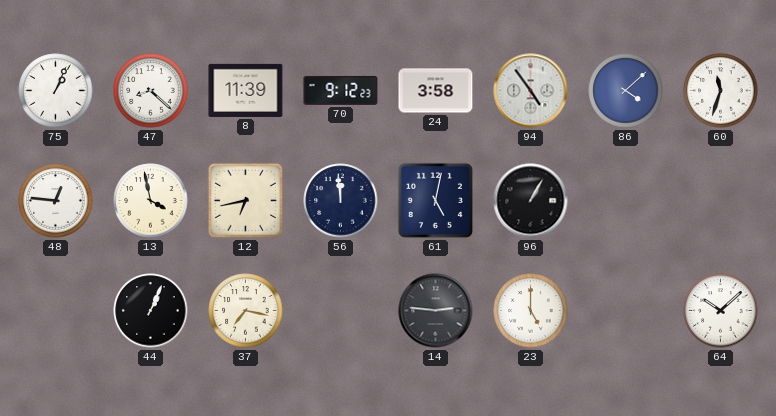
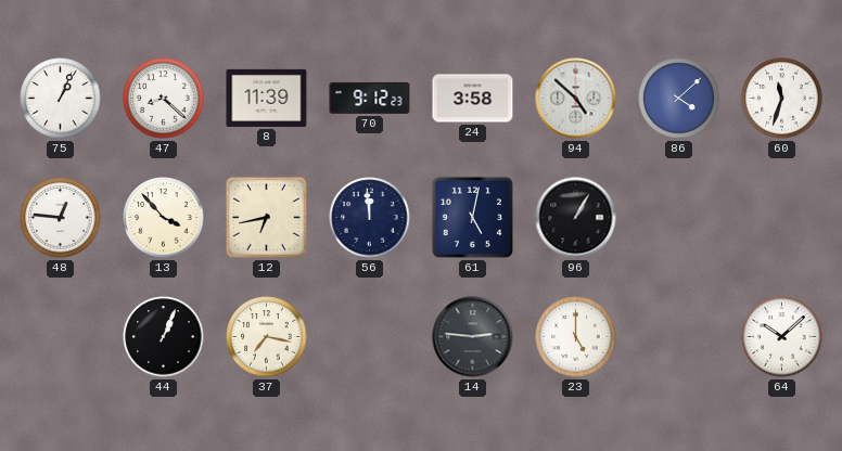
94: 4:54 -> 4:52 (576, 99)
13: 3:58 -> 3:53 (164, 218)
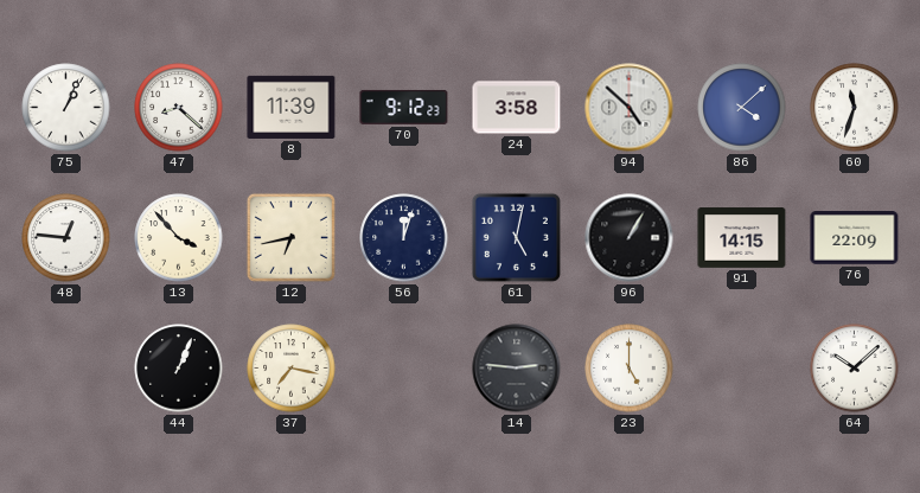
56: 11:59 -> 12:03 (404, 238)
91: none -> 14:15 (742, 238)
76: none -> 22:09 (855, 238)
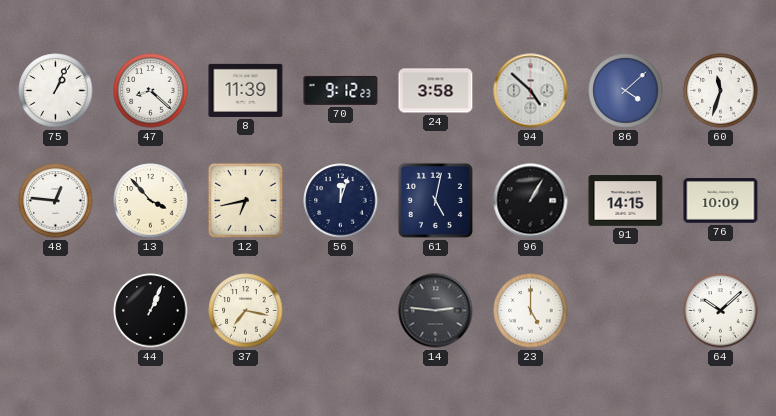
76: 22:09 -> 10:09 (721, 201)
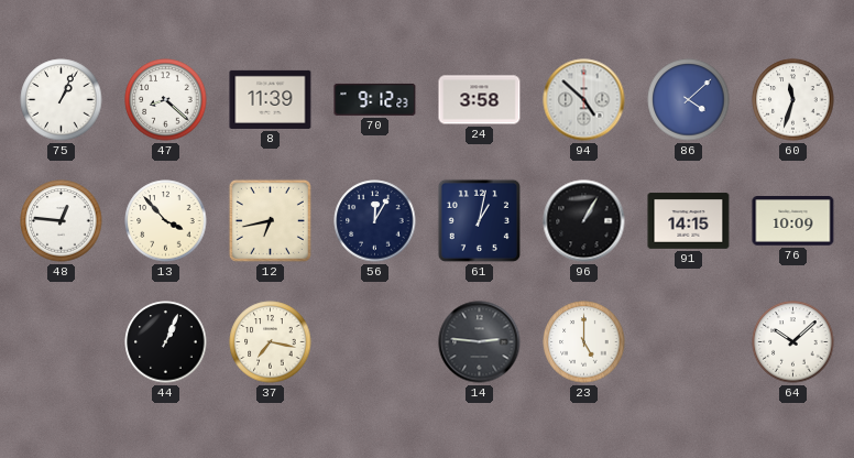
56: 12:03 -> 12:05 (375, 221)
61: 5:02 -> 1:02 (479, 220)
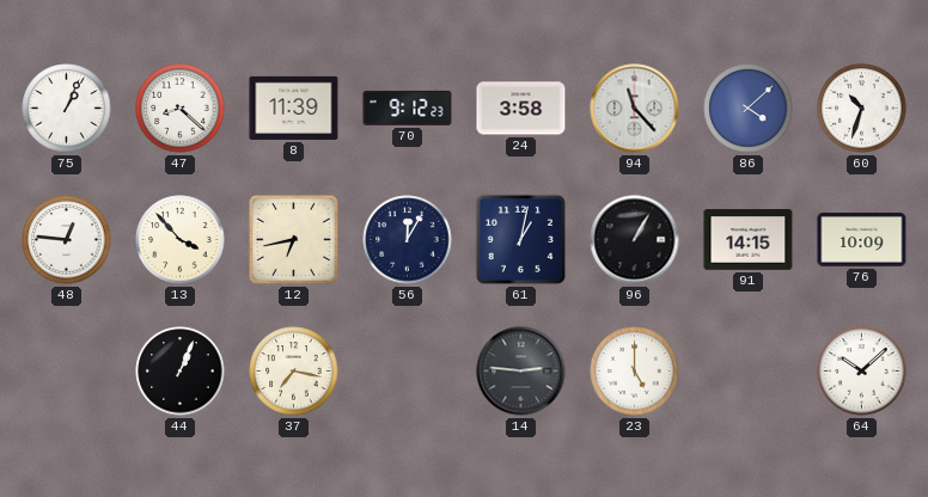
94: 4:52 -> 11:23 (635, 109)
60: 11:33 -> 10:33 (862, 109)
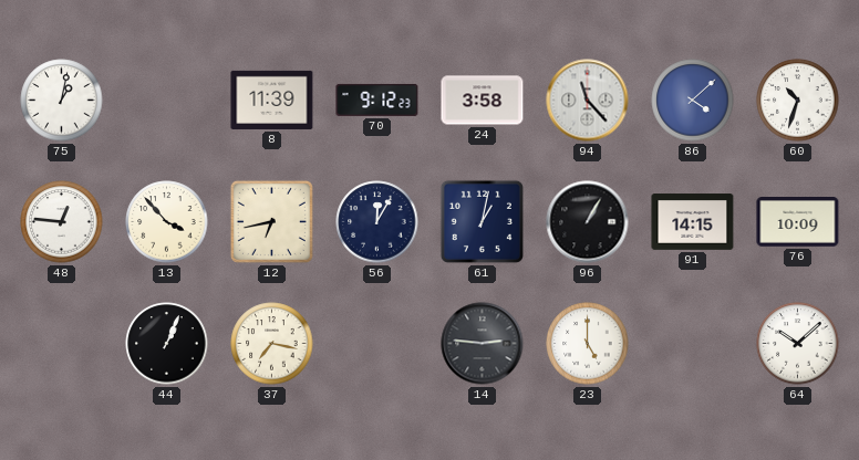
75: 1:04 -> 1:02 (62, 101)
47: 8:22 -> none (181, 109)
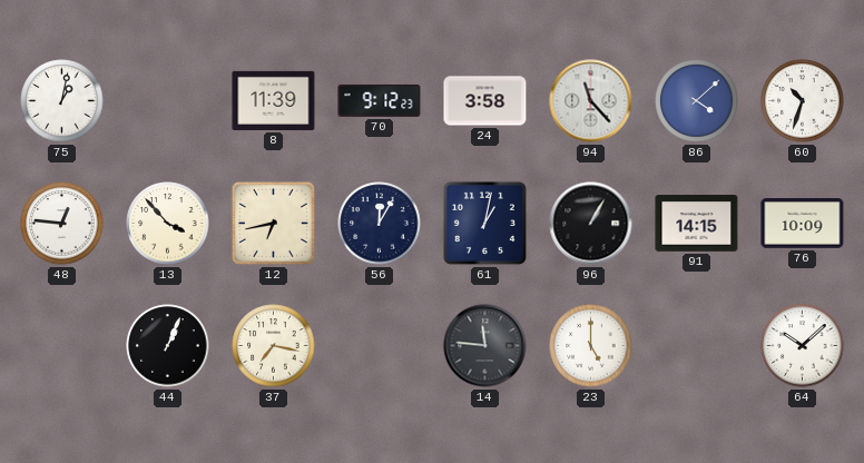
14: 2:46 -> 11:46 (485, 346)
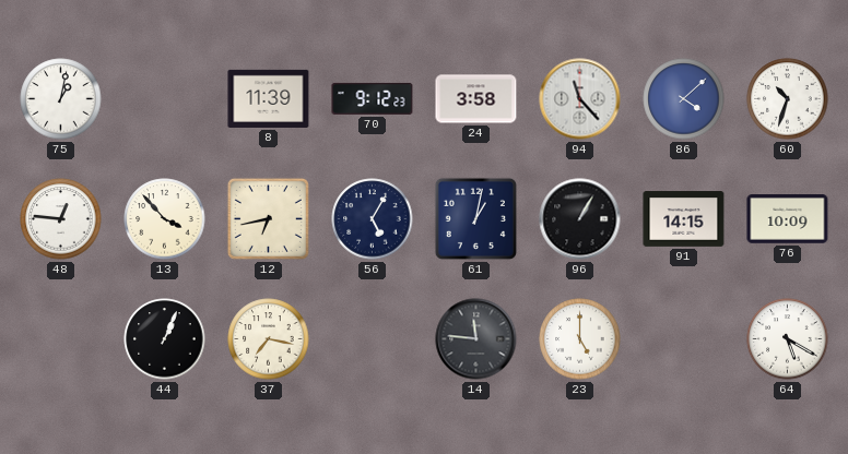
56: 12:05 -> 5:05 (373, 219)
64: 10:08 -> 5:20 (788, 339)
